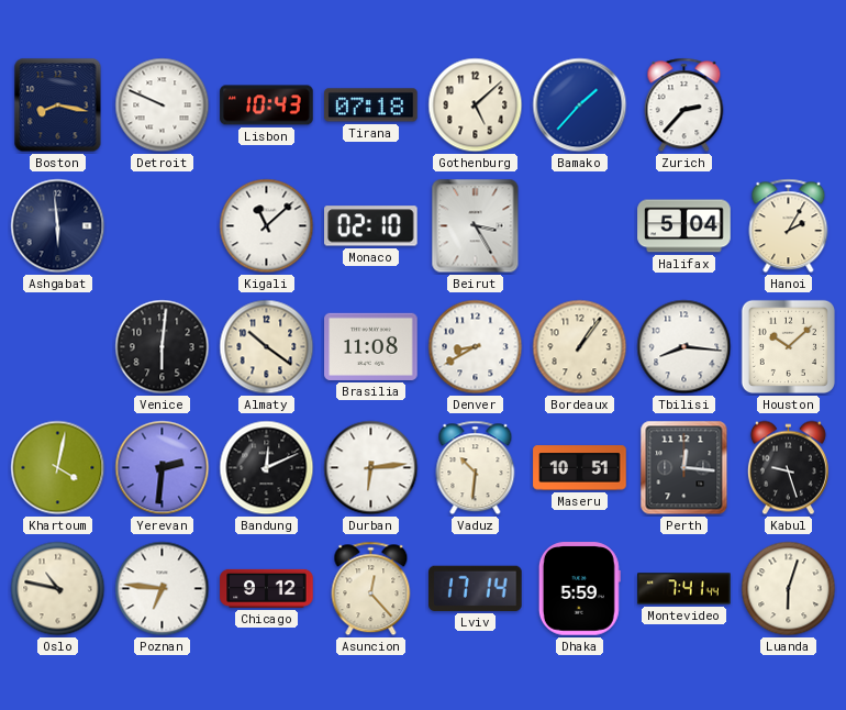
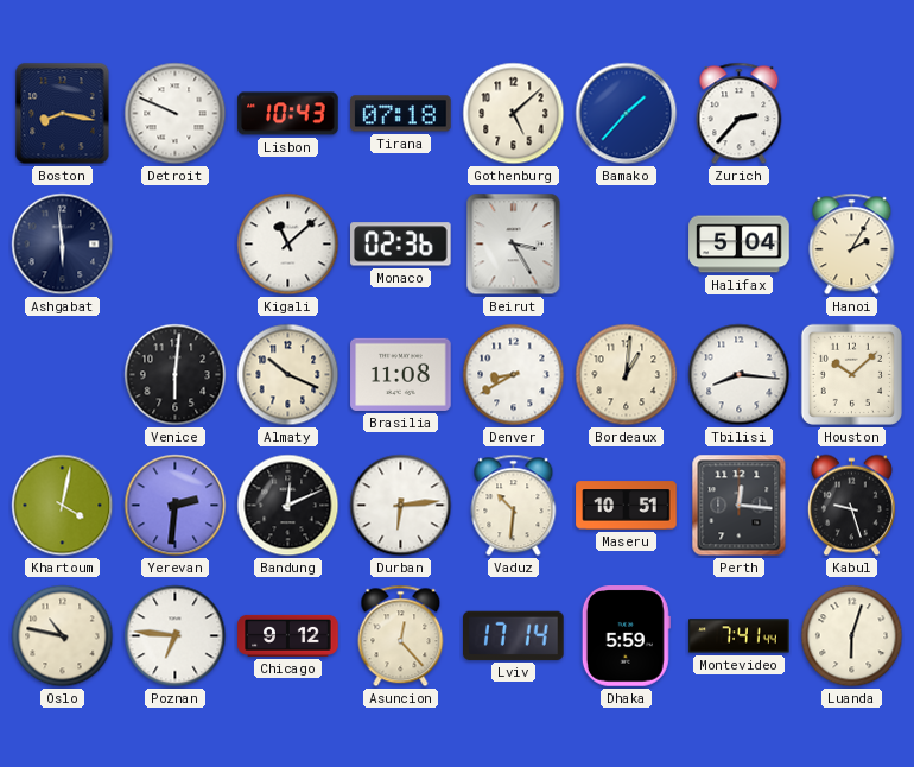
Monaco: 02:10 -> 02:36 (401, 245)
Almaty: 10:21 -> 10:19 (288, 375)
Bordeaux: 1:06 -> 1:01 (627, 375)
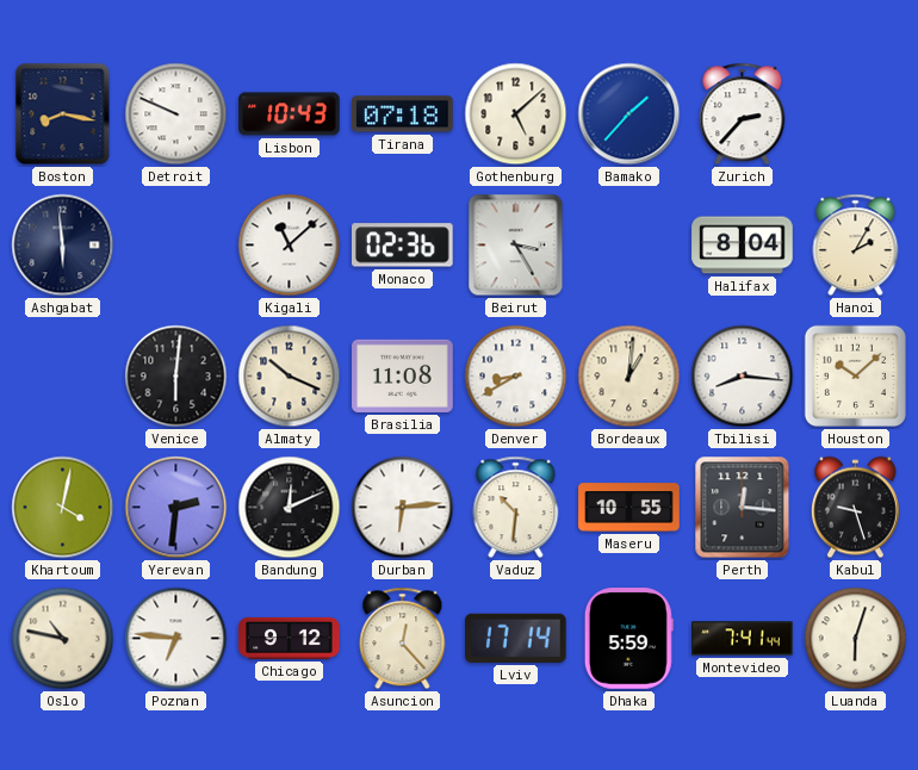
Halifax: 5:04 -> 8:04 (743, 246)
Maseru: 10:51 -> 10:55 (629, 508)
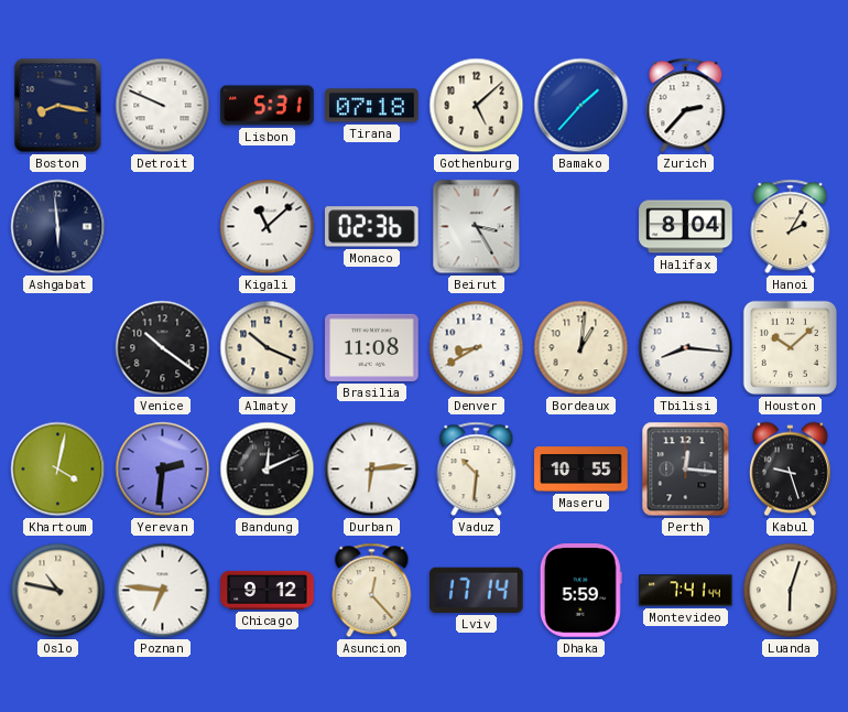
Lisbon: 10:43 -> 5:31 (268, 106)
Venice: 6:01 -> 10:21 (163, 348)
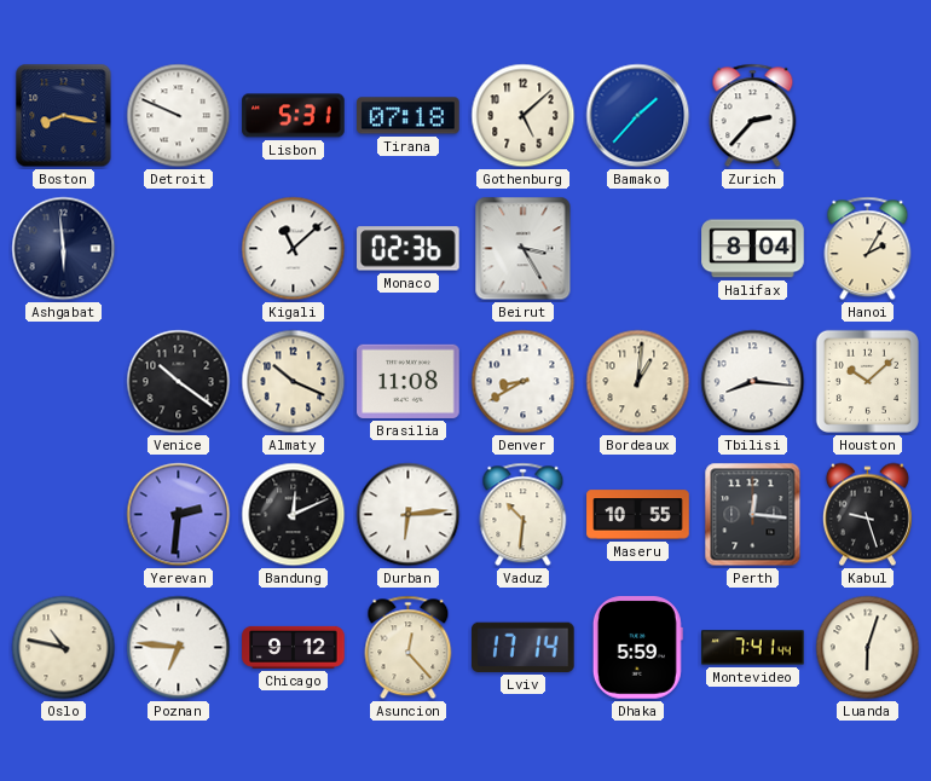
Khartoum: 4:02 -> none (58, 470)
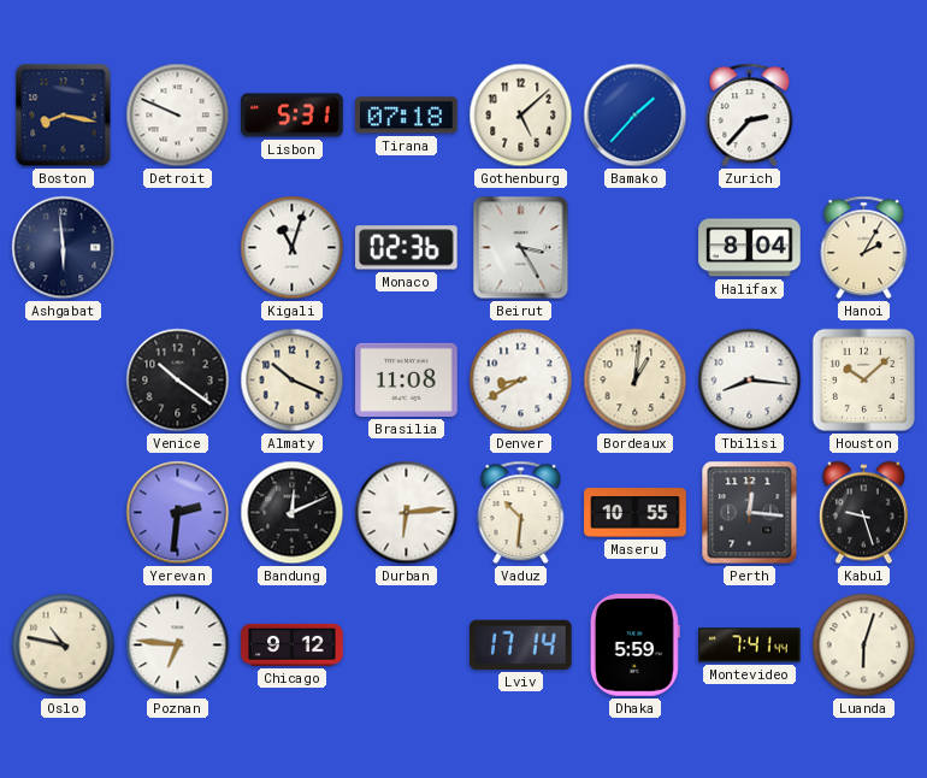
Kigali: 11:08 -> 11:03 (293, 248)
Asuncion: 12:23 -> none (409, 648)
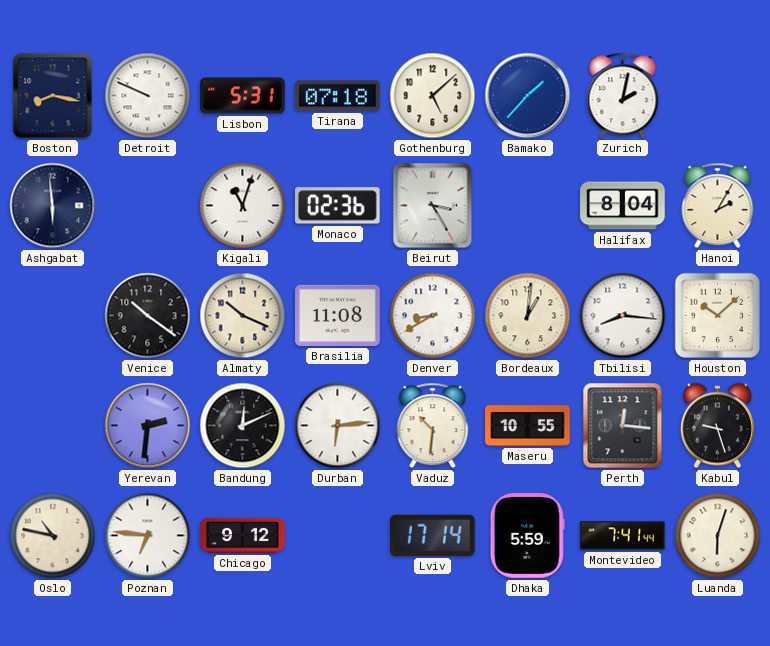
Zurich: 2:37 -> 2:02 (623, 96)
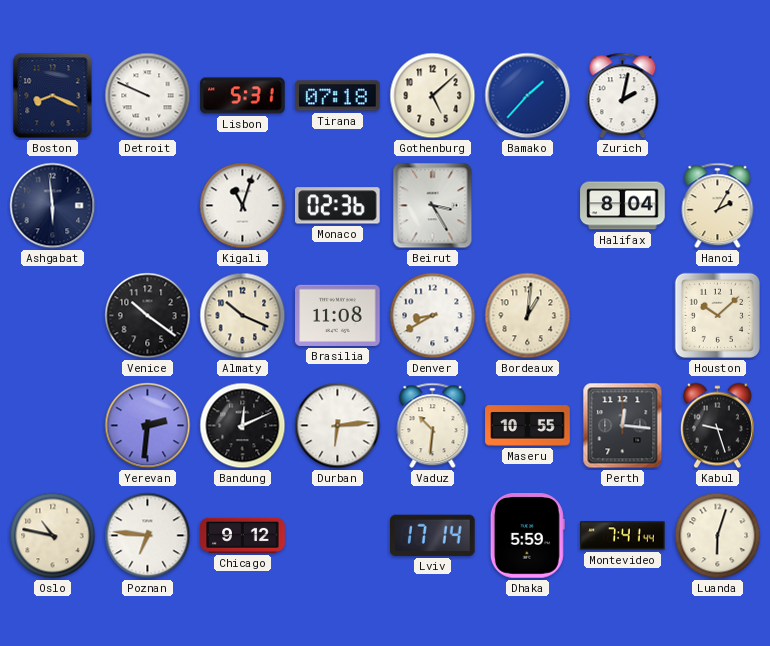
Boston: 8:17 -> 8:19 (53, 96)
Tbilisi: 8:16 -> none (623, 316)
